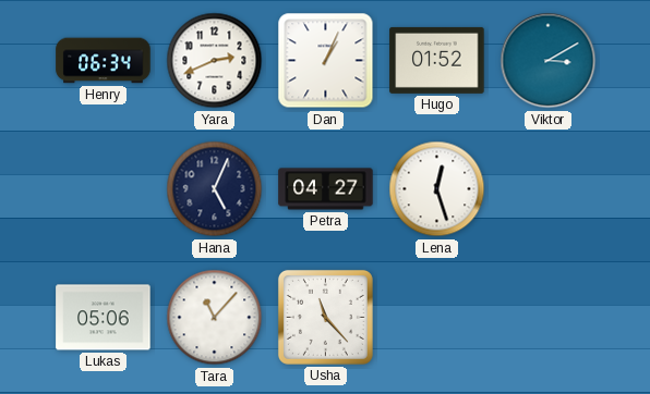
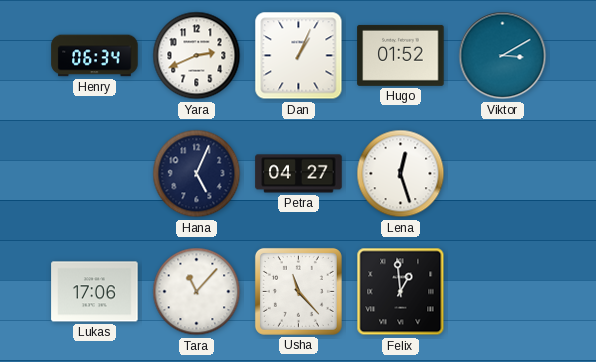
Lukas: 05:06 -> 17:06 (95, 292)
Felix: none -> 12:59 (401, 292)
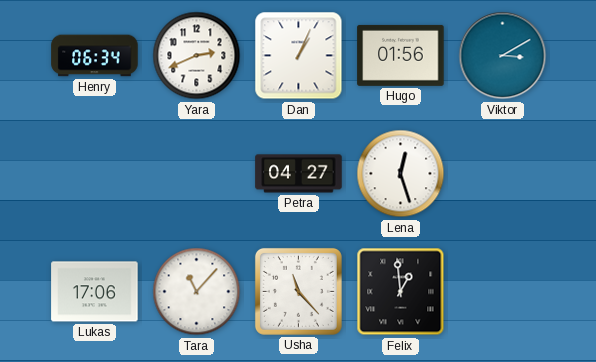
Hugo: 01:52 -> 01:56 (401, 55)
Hana: 5:04 -> none (197, 174)
